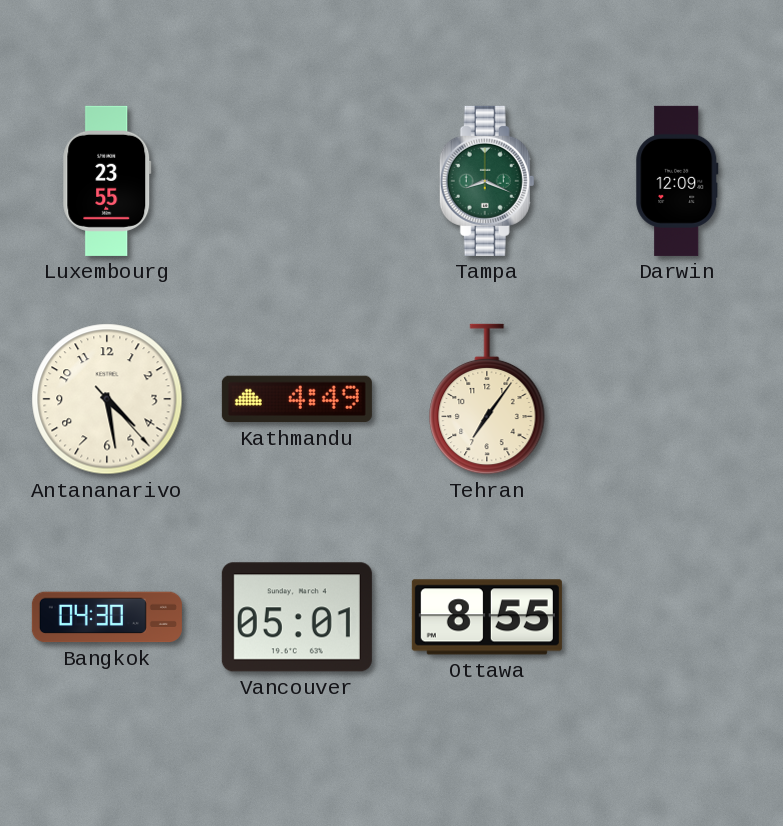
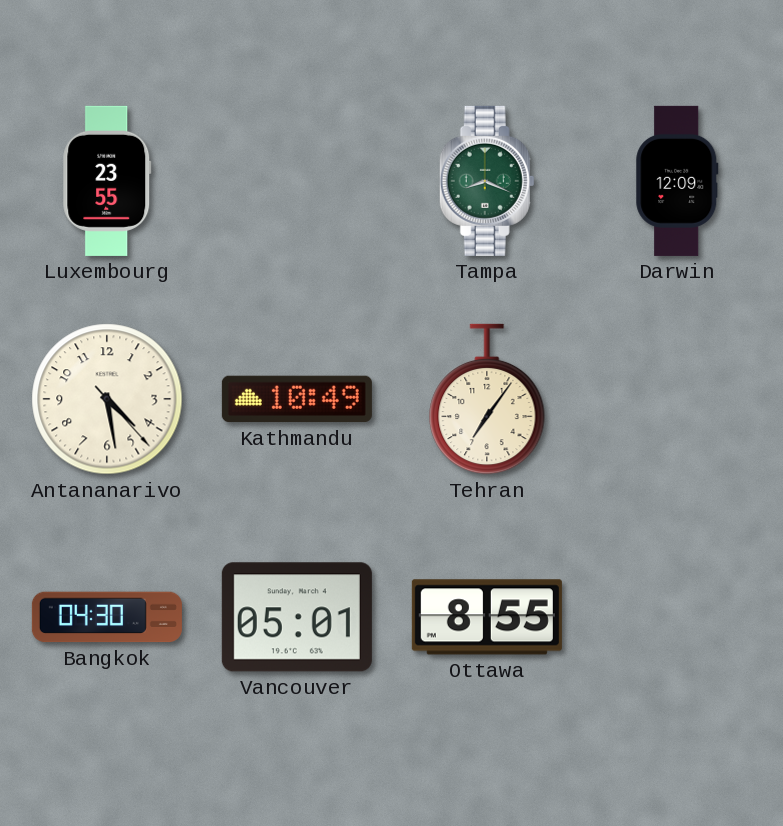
Kathmandu: 4:49 -> 10:49 (297, 399)
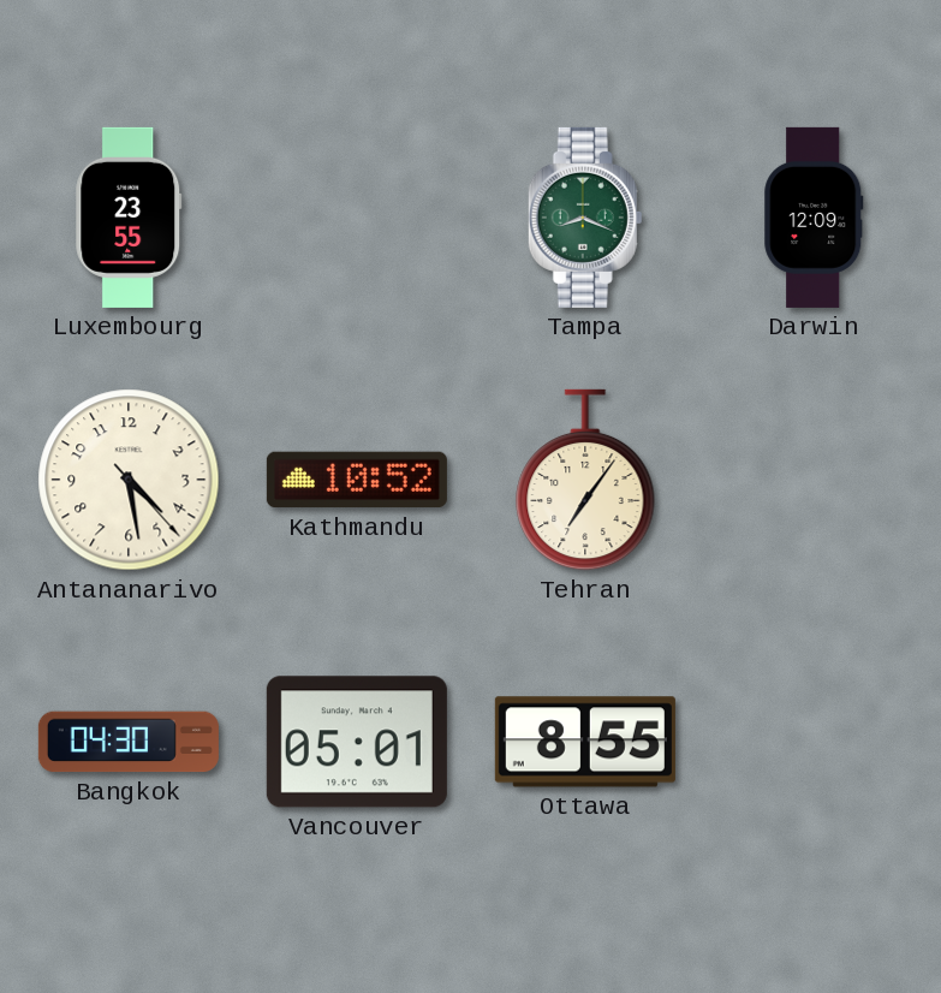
Kathmandu: 10:49 -> 10:52 (357, 480)
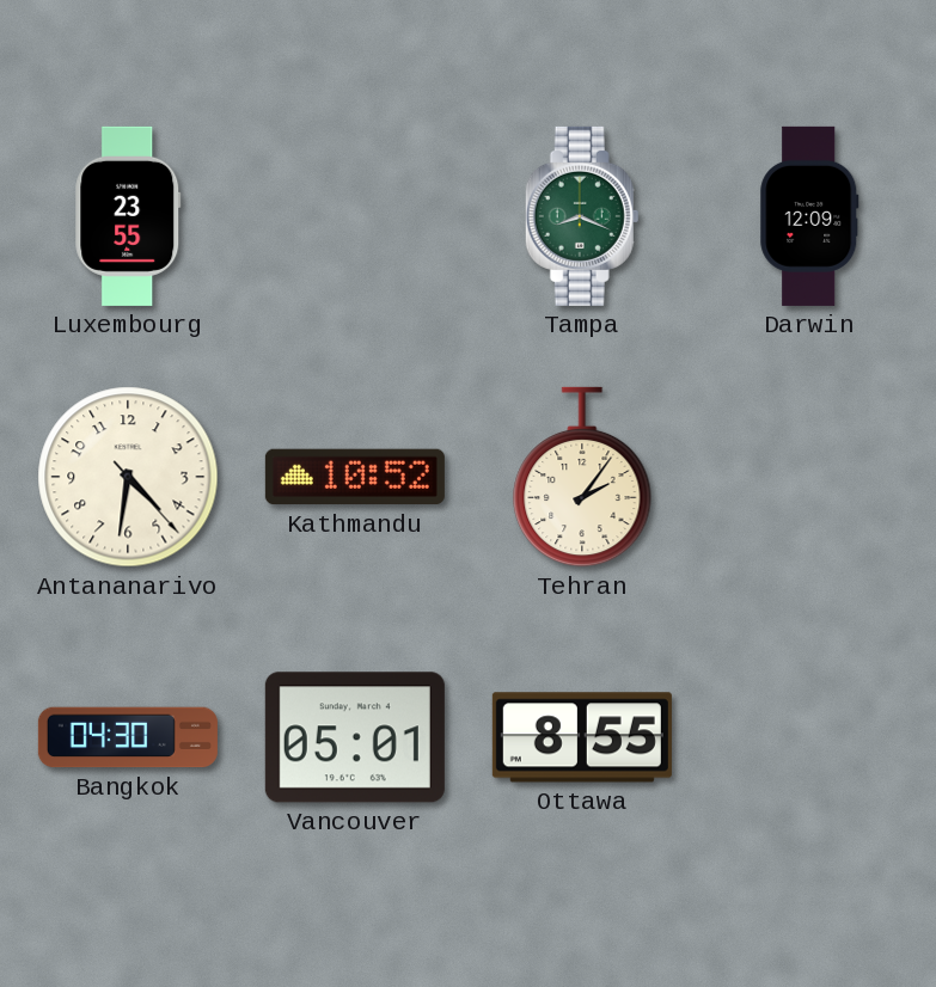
Antananarivo: 4:28 -> 4:31 (128, 477)
Tehran: 7:06 -> 2:06 (582, 477)
